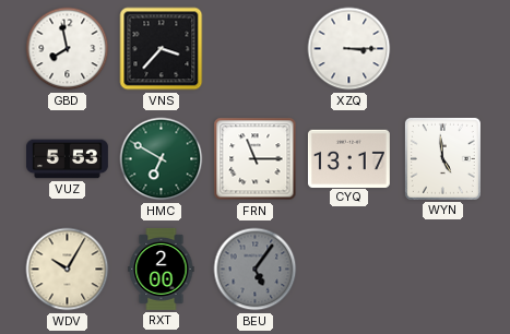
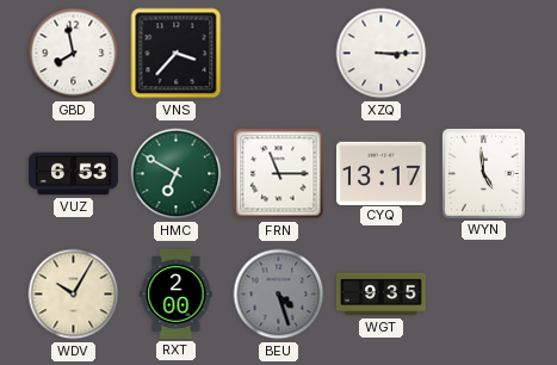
VUZ: 5:53 -> 6:53 (73, 174)
BEU: 5:06 -> 4:27 (279, 295)
WGT: none -> 9:35 (380, 295)
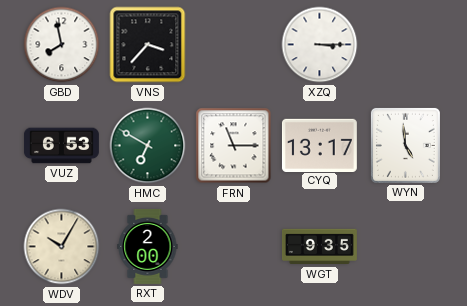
BEU: 4:27 -> none (279, 295)
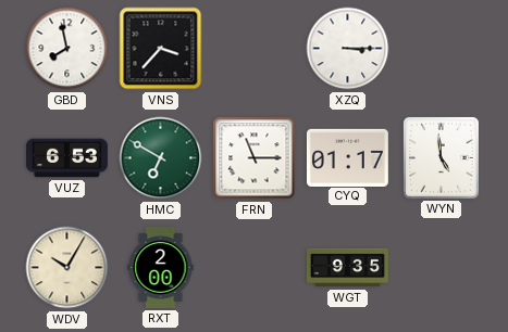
CYQ: 13:17 -> 01:17 (347, 157)
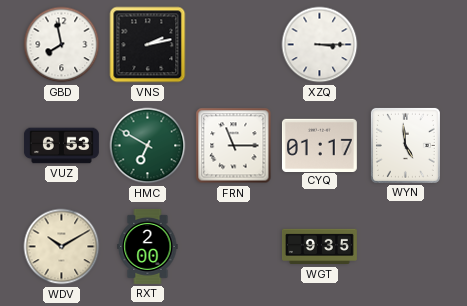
VNS: 3:37 -> 2:13 (148, 45)
WDV: 10:05 -> 10:10 (62, 247)
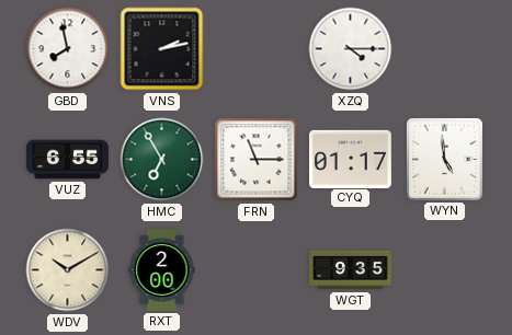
XZQ: 3:15 -> 4:15 (351, 49)
VUZ: 6:53 -> 6:55 (67, 160)
HMC: 6:50 -> 6:55 (162, 160)
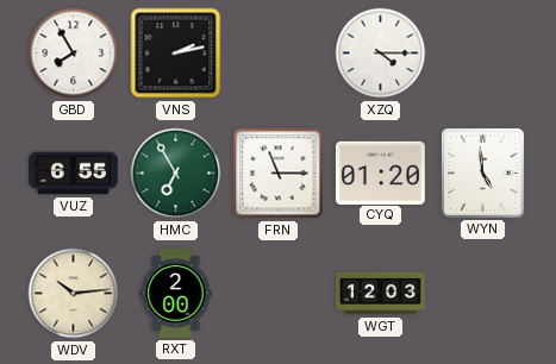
GBD: 7:58 -> 7:55 (74, 54)
CYQ: 01:17 -> 01:20 (380, 172)
WDV: 10:10 -> 10:14 (74, 294)
WGT: 9:35 -> 12:03 (380, 294)
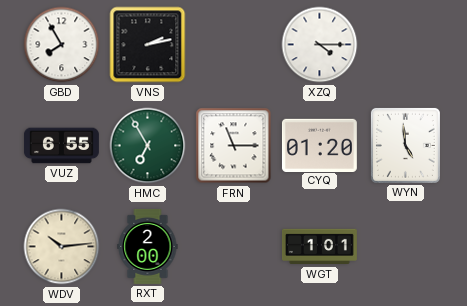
WGT: 12:03 -> 1:01 (319, 247)
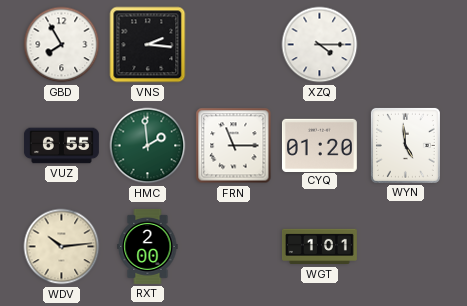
VNS: 2:13 -> 2:16 (148, 45)
HMC: 6:55 -> 1:59 (148, 146)
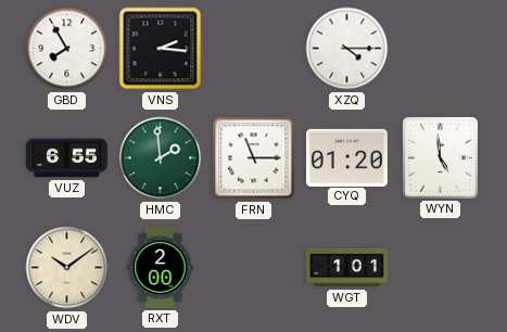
WDV: 10:14 -> 10:09 (67, 268)
